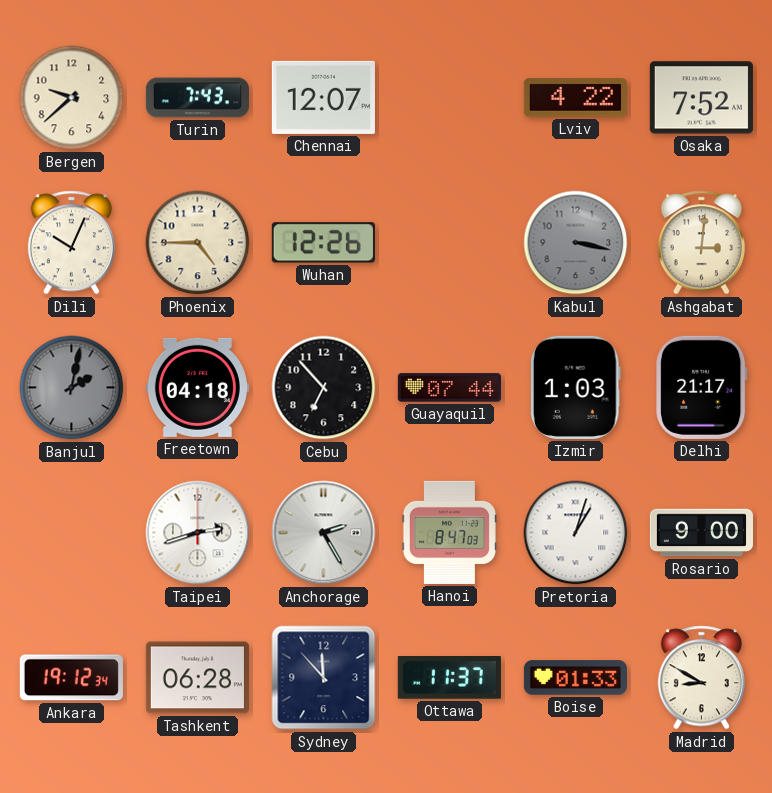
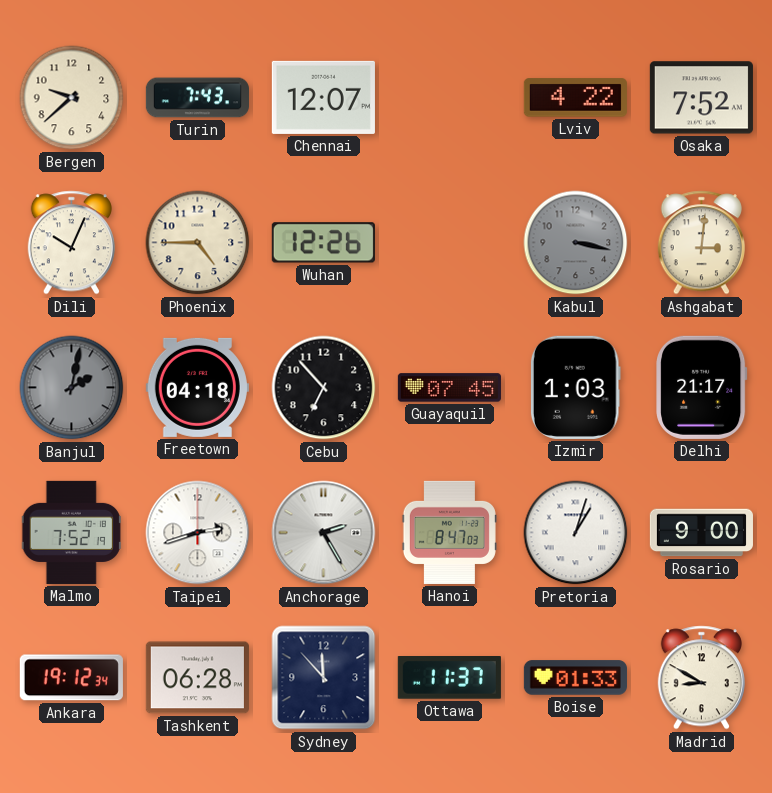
Guayaquil: 07:44 -> 07:45 (449, 388)
Malmo: none -> 7:52 (71, 532)
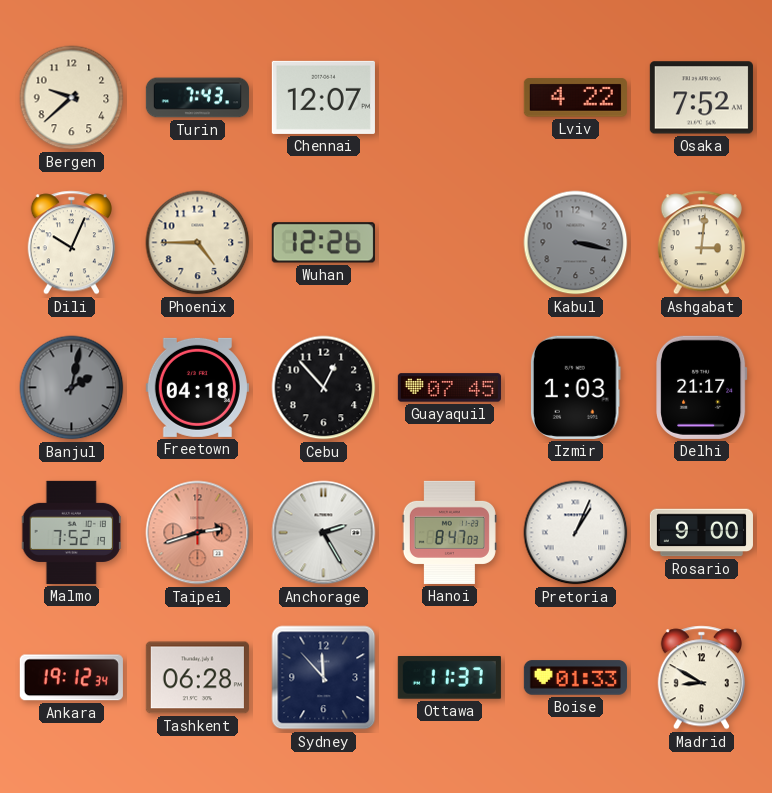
Cebu: 6:53 -> 12:53 (324, 388)
Taipei dial: white -> salmon (198, 533)
Pretoria: 1:03 -> 1:04 (576, 533)
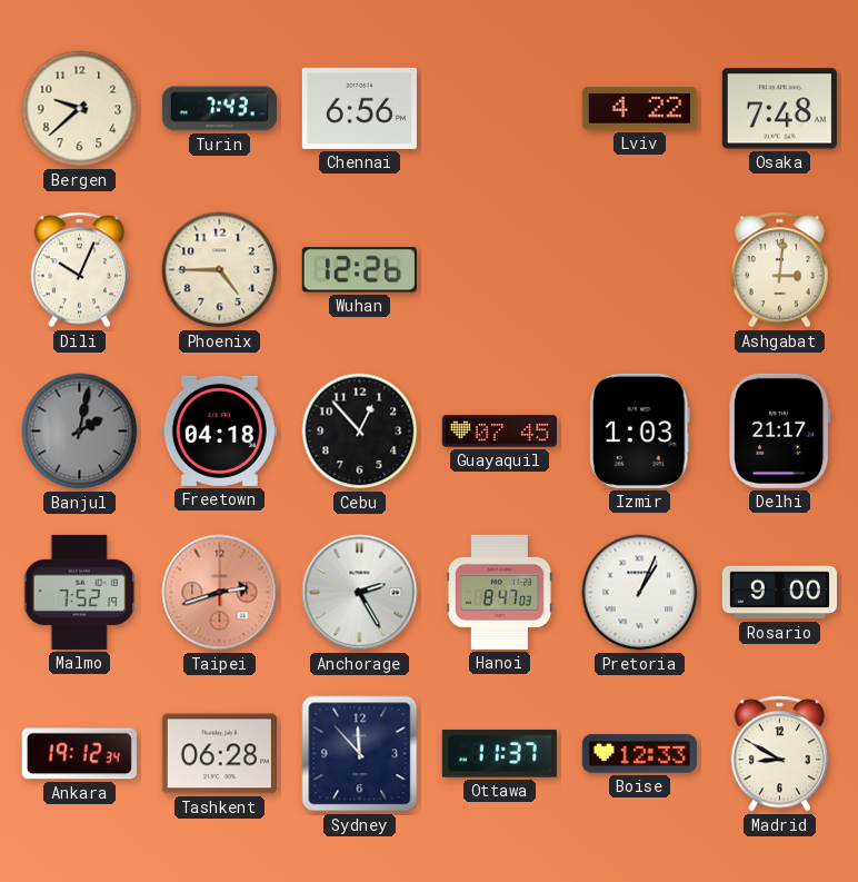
Chennai: 12:07 -> 6:56 (359, 108)
Osaka: 7:52 -> 7:48 (779, 109)
Kabul: 3:17 -> none (576, 243)
Boise: 01:33 -> 12:33 (639, 754)
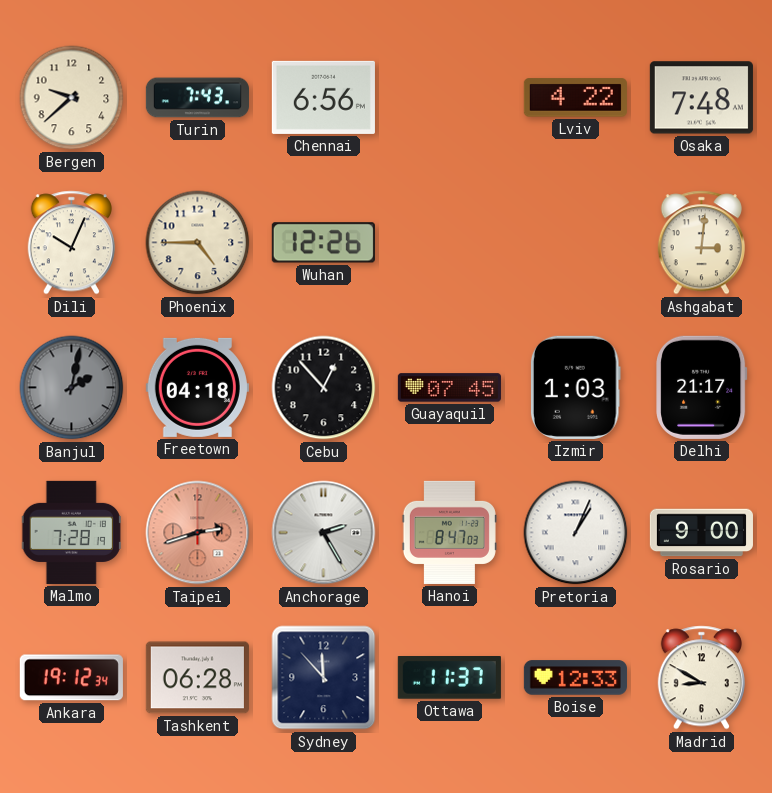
Malmo: 7:52 -> 7:28 (71, 532)
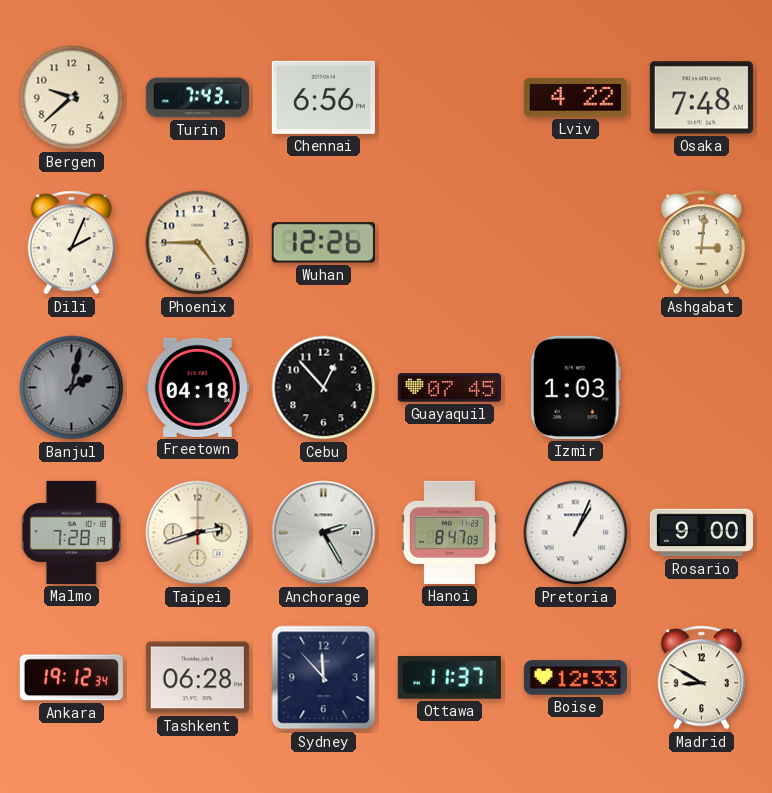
Dili: 10:04 -> 2:04 (71, 243)
Delhi: 21:17 -> none (702, 387)
Taipei dial: salmon -> cream (198, 533)
